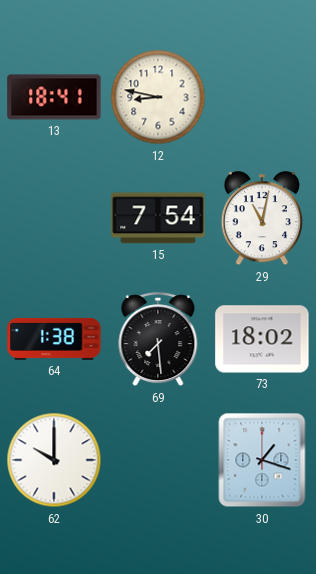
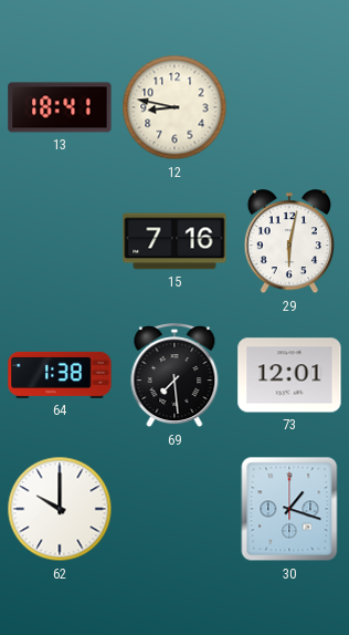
15: 7:54 -> 7:16 (174, 241)
29: 11:02 -> 6:02 (288, 242)
73: 18:02 -> 12:01 (289, 375)
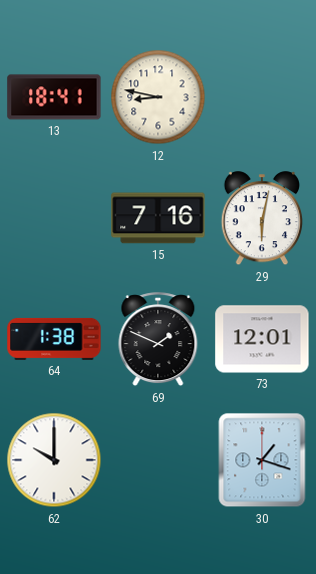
69: 7:29 -> 1:49 (158, 340)
